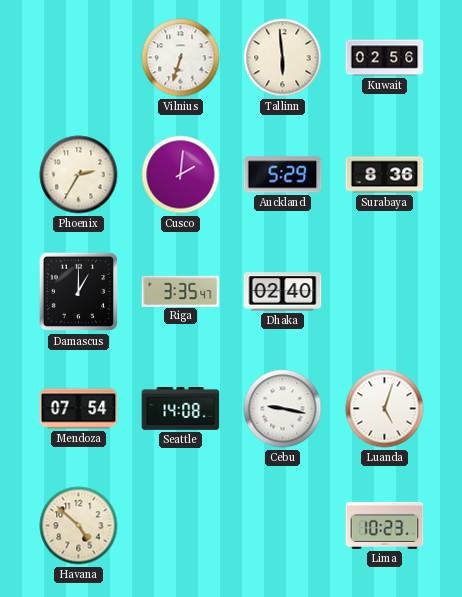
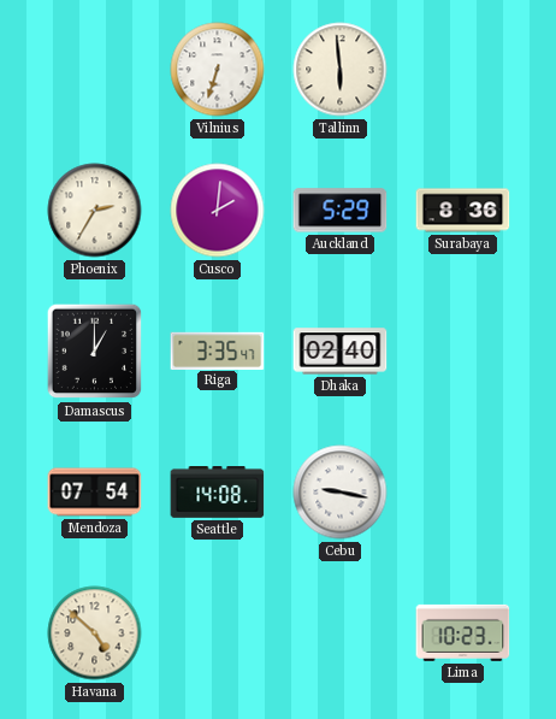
Kuwait: 02:56 -> none (385, 58)
Luanda: 5:03 -> none (385, 409)
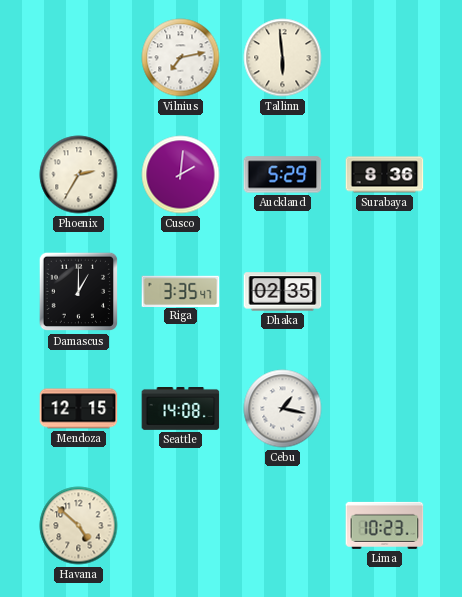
Vilnius: 6:33 -> 7:13 (181, 58)
Dhaka: 02:40 -> 02:35 (283, 292)
Mendoza: 07:54 -> 12:15 (79, 409)
Cebu: 9:17 -> 1:17 (283, 409)
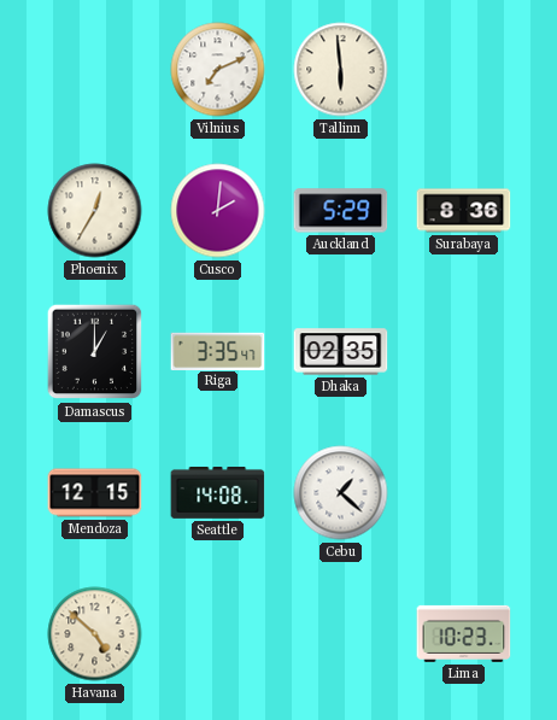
Vilnius: 7:13 -> 7:11 (218, 70)
Phoenix: 2:35 -> 12:35 (95, 211)
Cebu: 1:17 -> 1:22 (341, 493)
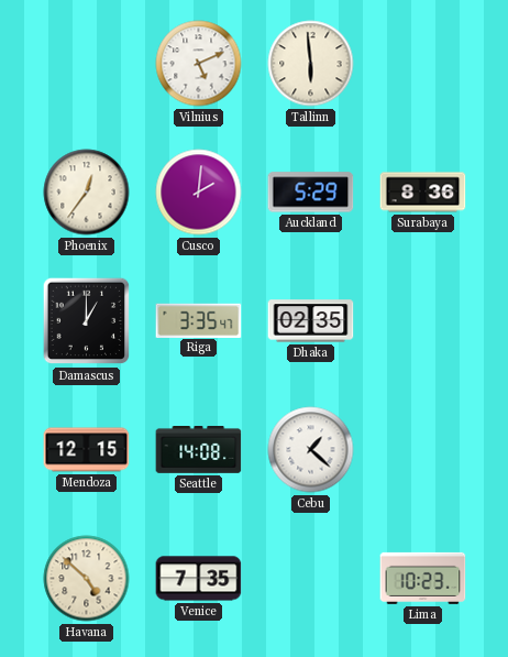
Vilnius: 7:11 -> 5:11 (199, 64)
Phoenix: 12:35 -> 12:36 (87, 193)
Venice: none -> 7:35 (199, 579)
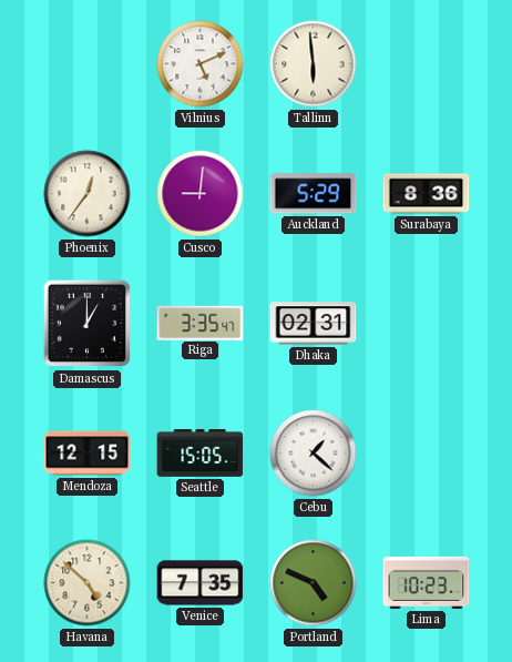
Cusco: 2:01 -> 9:01 (201, 194)
Dhaka: 02:35 -> 02:31 (314, 324)
Seattle: 14:08 -> 15:05 (201, 454)
Portland: none -> 4:49 (314, 583)
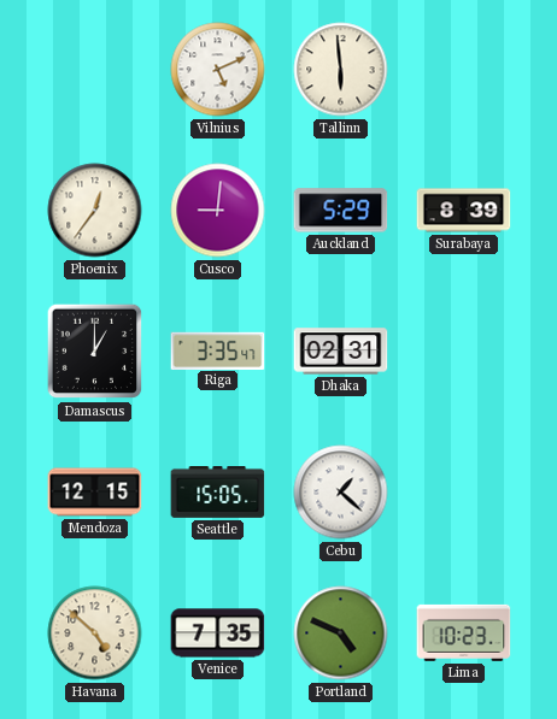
Surabaya: 8:36 -> 8:39 (464, 211)
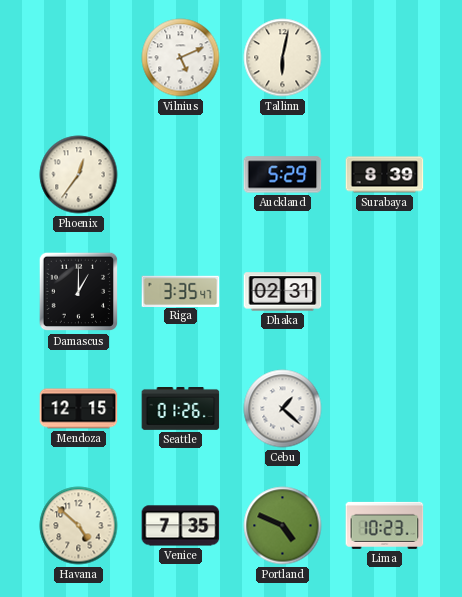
Tallinn: 5:59 -> 6:02 (283, 58)
Cusco: 9:01 -> none (218, 211)
Seattle: 15:05 -> 01:26 (181, 409)
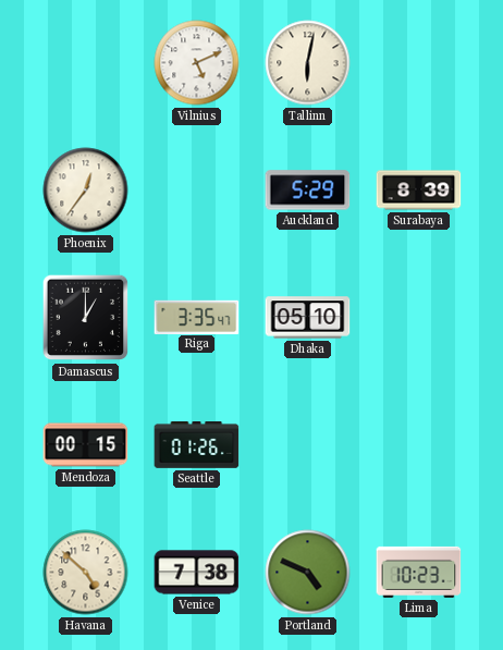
Dhaka: 02:31 -> 05:10 (308, 318)
Mendoza: 12:15 -> 00:15 (86, 445)
Cebu: 1:22 -> none (283, 409)
Venice: 7:35 -> 7:38 (197, 573)
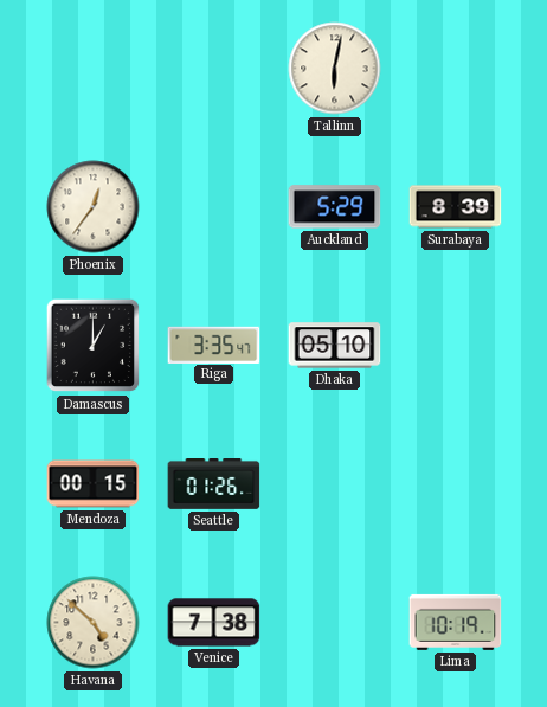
Vilnius: 5:11 -> none (197, 63)
Portland: 4:49 -> none (308, 573)
Lima: 10:23 -> 10:19 (456, 622)
